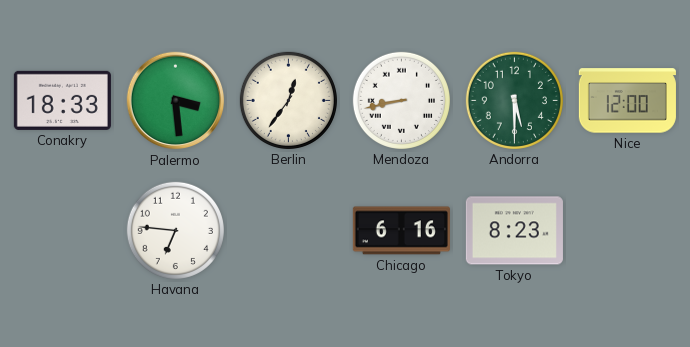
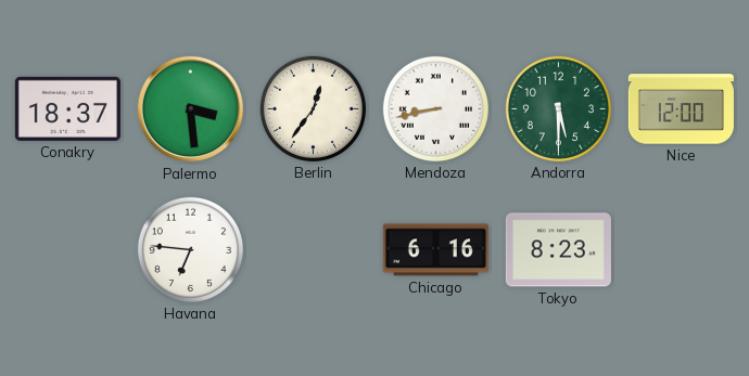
Conakry: 18:33 -> 18:37 (67, 108)
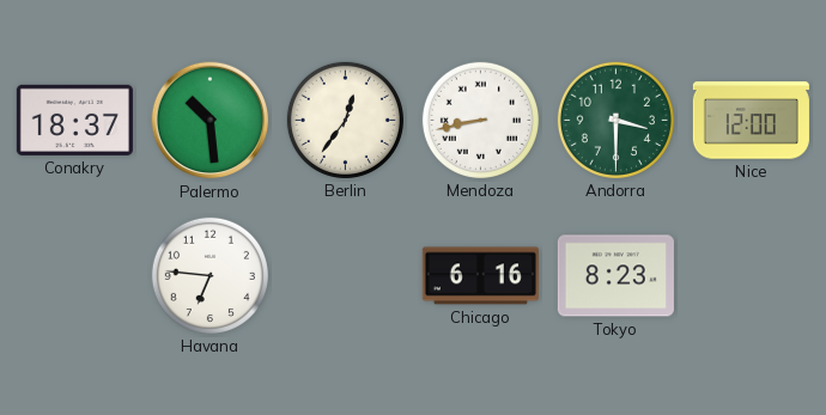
Palermo: 3:29 -> 10:29 (211, 121)
Andorra: 5:30 -> 3:30 (615, 120)
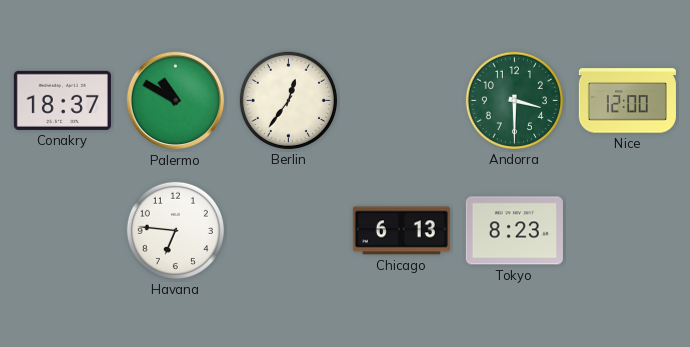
Palermo: 10:29 -> 10:50 (176, 101)
Mendoza: 8:43 -> none (480, 120)
Chicago: 6:16 -> 6:13 (401, 231)
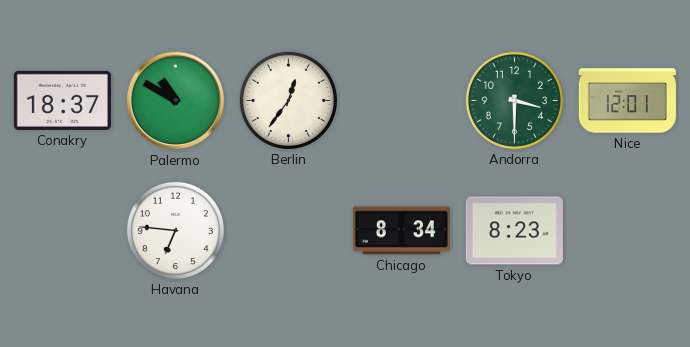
Nice: 12:00 -> 12:01 (627, 101)
Chicago: 6:13 -> 8:34 (401, 231)
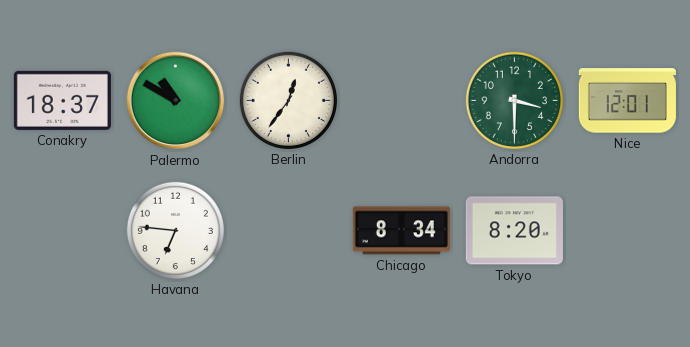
Tokyo: 8:23 -> 8:20 (514, 231)
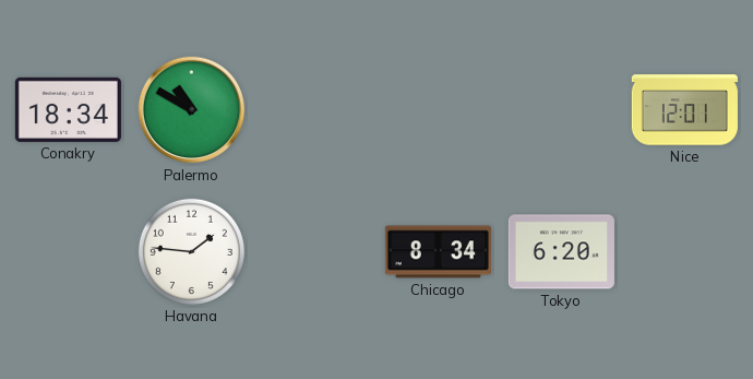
Conakry: 18:37 -> 18:34 (68, 109)
Berlin: 12:36 -> none (288, 100)
Andorra: 3:30 -> none (514, 100)
Havana: 6:46 -> 1:46 (191, 251)
Tokyo: 8:20 -> 6:20 (561, 252)
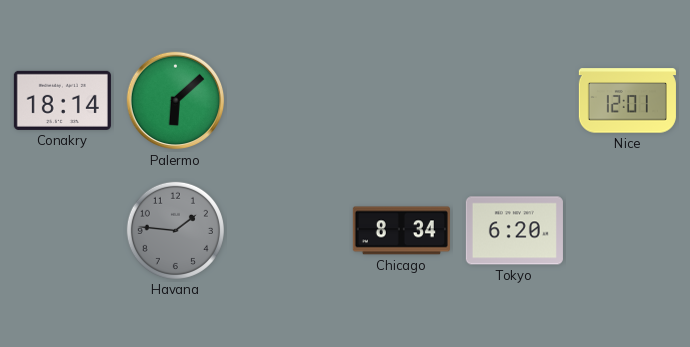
Conakry: 18:34 -> 18:14 (62, 100)
Palermo: 10:50 -> 6:08 (176, 101)
Havana dial: white -> grey (175, 230)
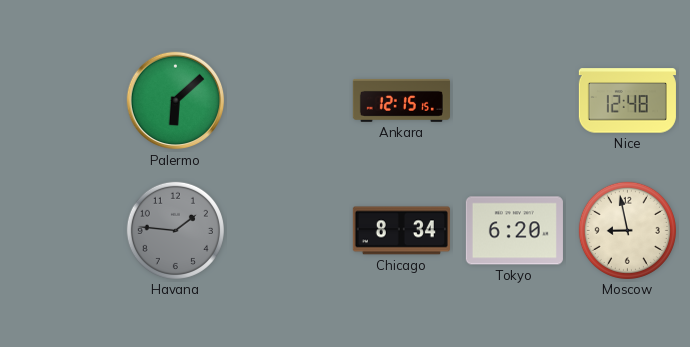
Conakry: 18:14 -> none (62, 100)
Ankara: none -> 12:15 (401, 100)
Nice: 12:01 -> 12:48 (627, 101)
Moscow: none -> 8:58 (627, 230)
